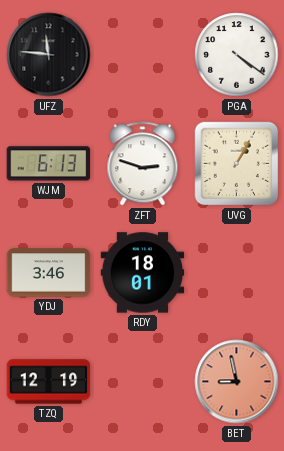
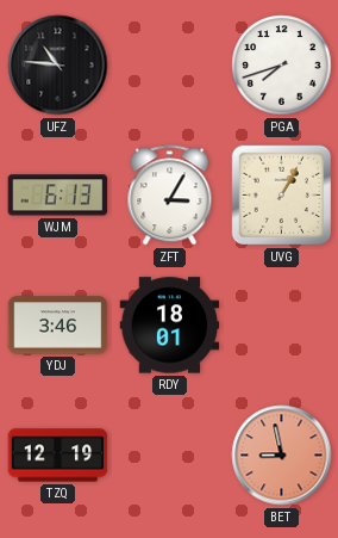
UFZ: 11:46 -> 10:46 (58, 66)
PGA: 4:21 -> 7:42 (282, 66)
ZFT: 2:48 -> 3:05 (170, 196)
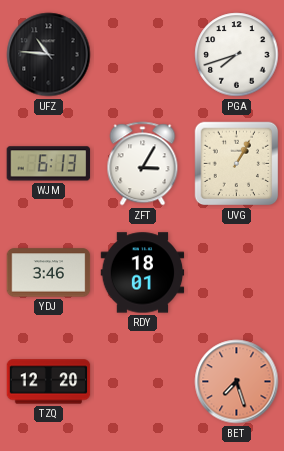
TZQ: 12:19 -> 12:20 (49, 382)
BET: 8:58 -> 7:27 (237, 382)
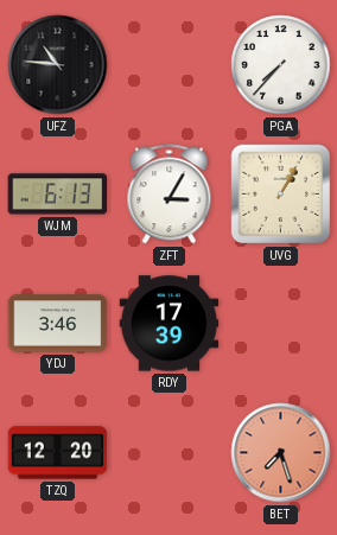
PGA: 7:42 -> 7:37 (281, 65)
RDY: 18:01 -> 17:39 (170, 324)
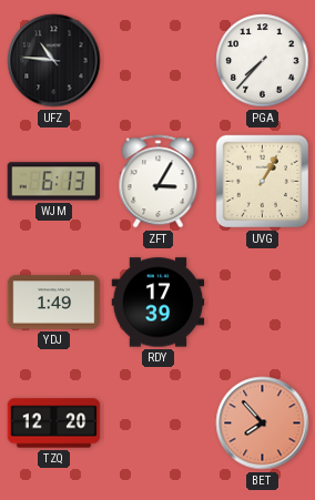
YDJ: 3:46 -> 1:49 (54, 303)
BET: 7:27 -> 7:53 (263, 424)
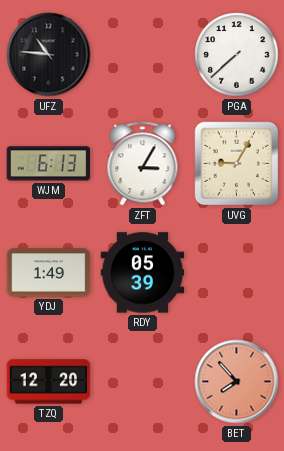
PGA: 7:37 -> 7:38 (237, 55)
UVG: 1:05 -> 9:05 (237, 164)
RDY: 17:39 -> 05:39 (143, 273)
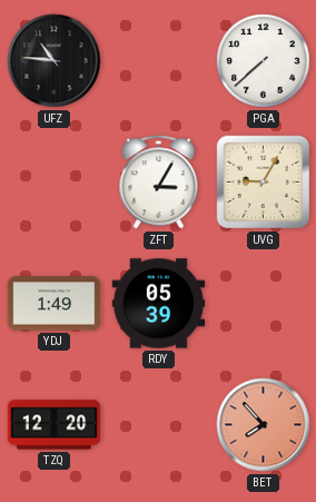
WJM: 6:13 -> none (49, 164)
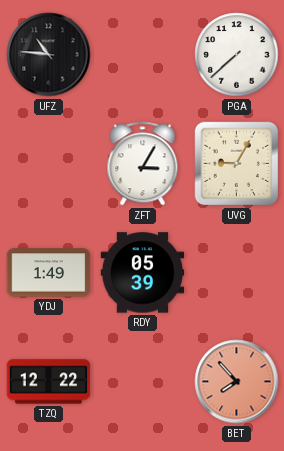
TZQ: 12:20 -> 12:22 (49, 382)
